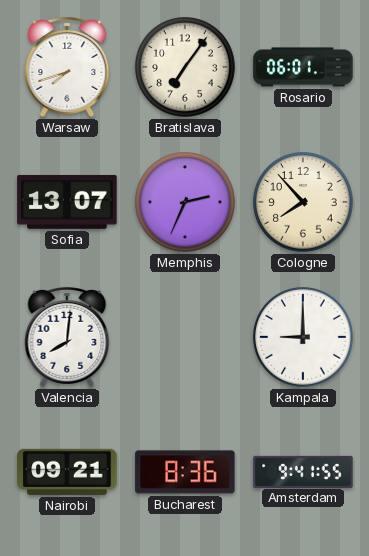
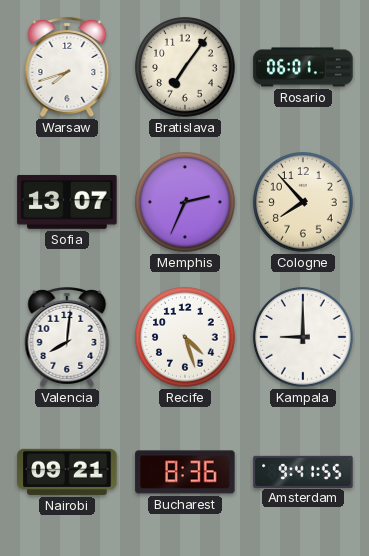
Recife: none -> 4:27 (185, 337)
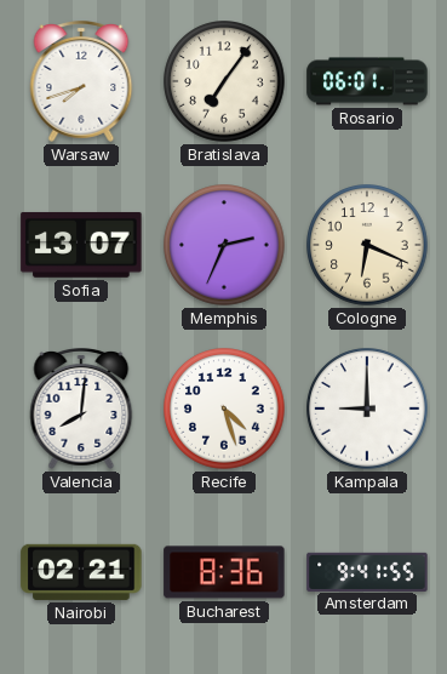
Cologne: 7:53 -> 6:19 (367, 245)
Nairobi: 09:21 -> 02:21 (81, 572)
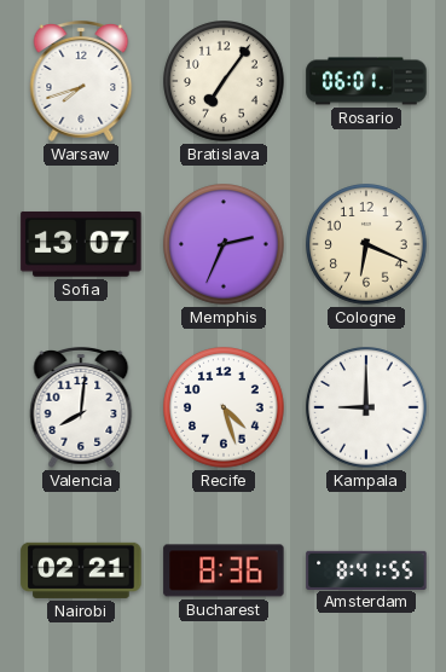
Amsterdam: 9:41 -> 8:41 (366, 569)
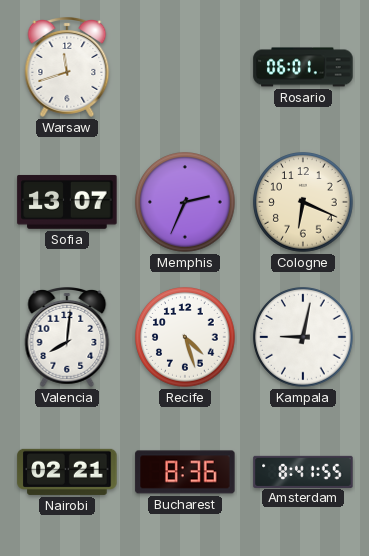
Warsaw: 7:42 -> 11:42 (67, 68)
Bratislava: 7:06 -> none (224, 81)
Kampala: 9:00 -> 9:02 (303, 337)
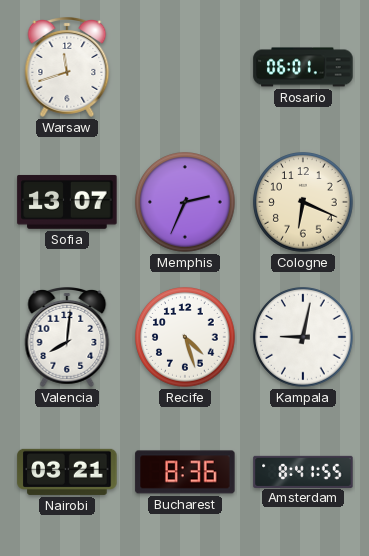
Nairobi: 02:21 -> 03:21 (67, 472)
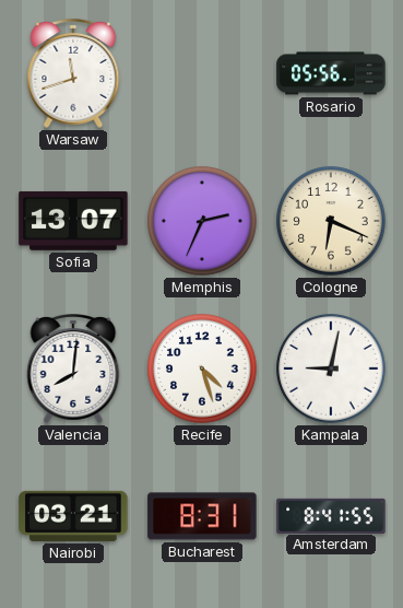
Rosario: 06:01 -> 05:56 (331, 73)
Bucharest: 8:36 -> 8:31 (202, 516)
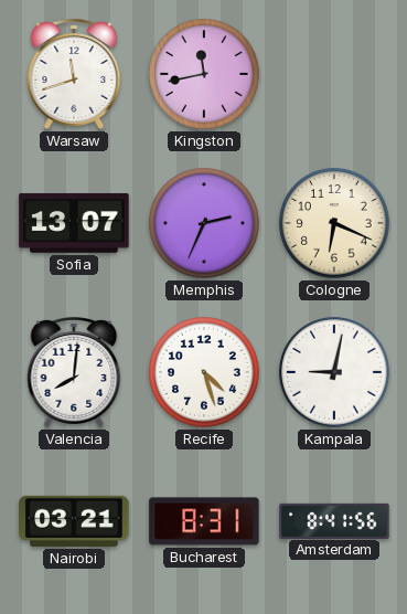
Kingston: none -> 11:43 (204, 74)
Rosario: 05:56 -> none (331, 73)
Amsterdam: 8:41:55 -> 8:41:56 (334, 520)
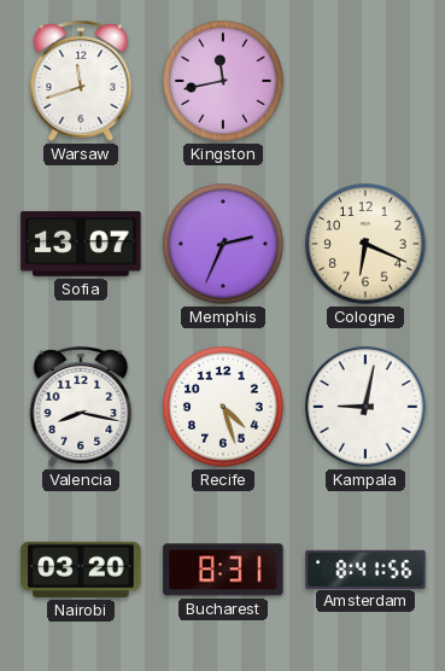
Valencia: 8:01 -> 8:17 (81, 408)
Nairobi: 03:21 -> 03:20 (81, 570)
